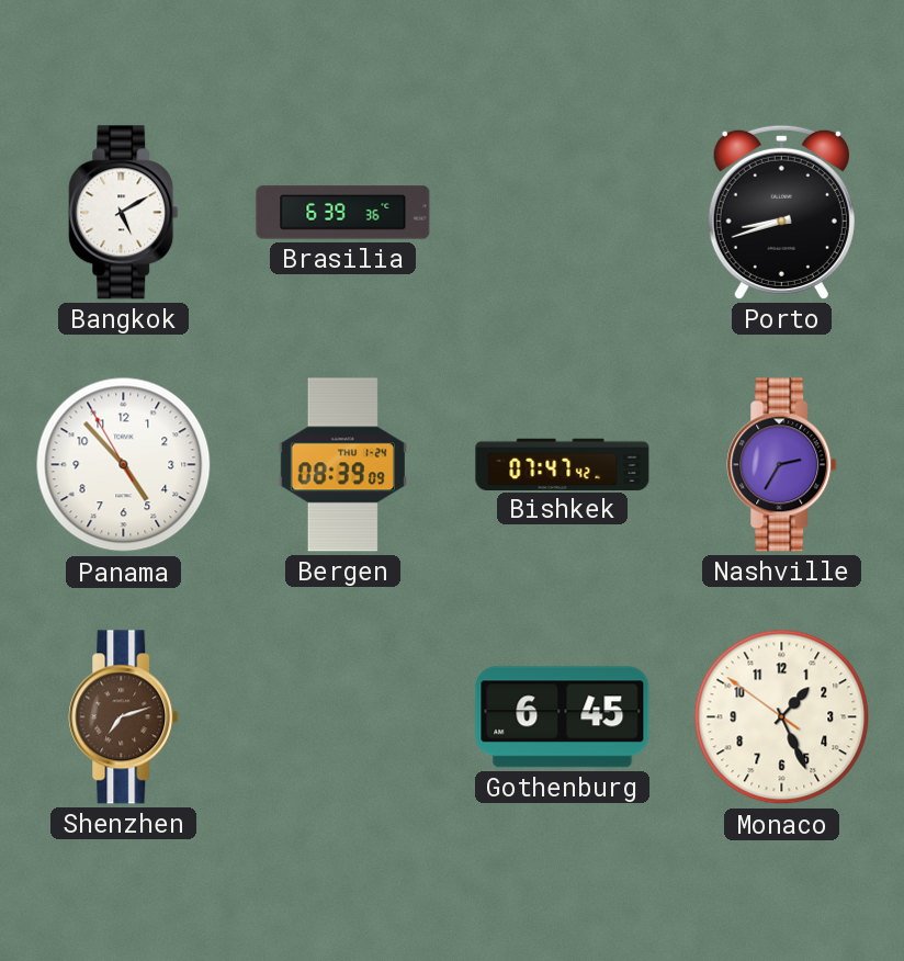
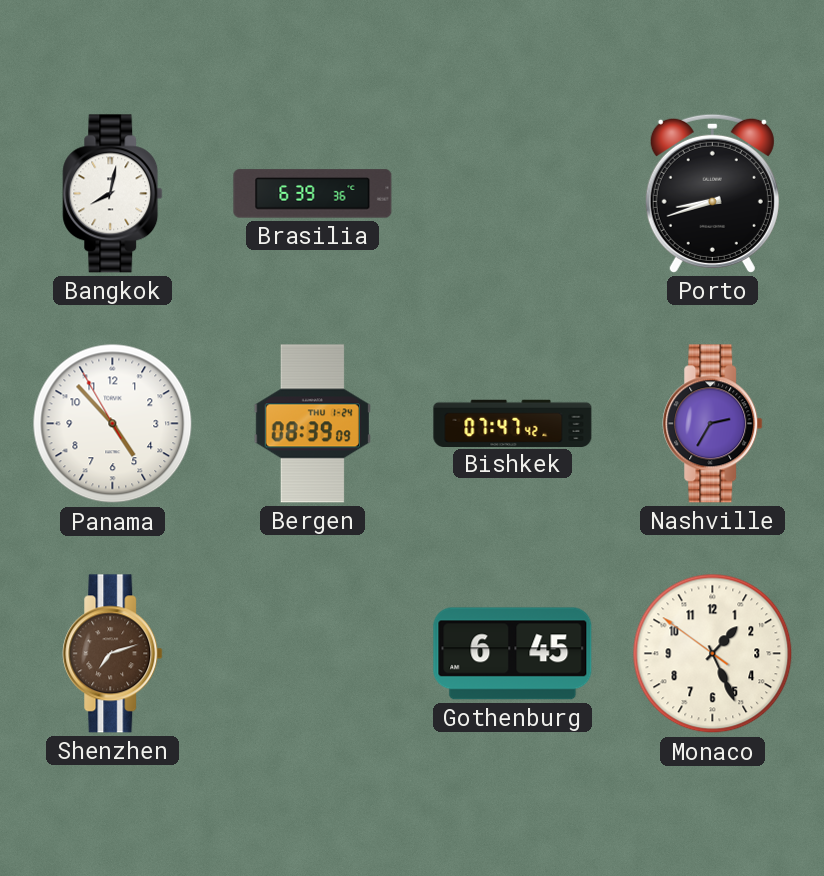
Bangkok: 5:10 -> 8:02 (113, 194)
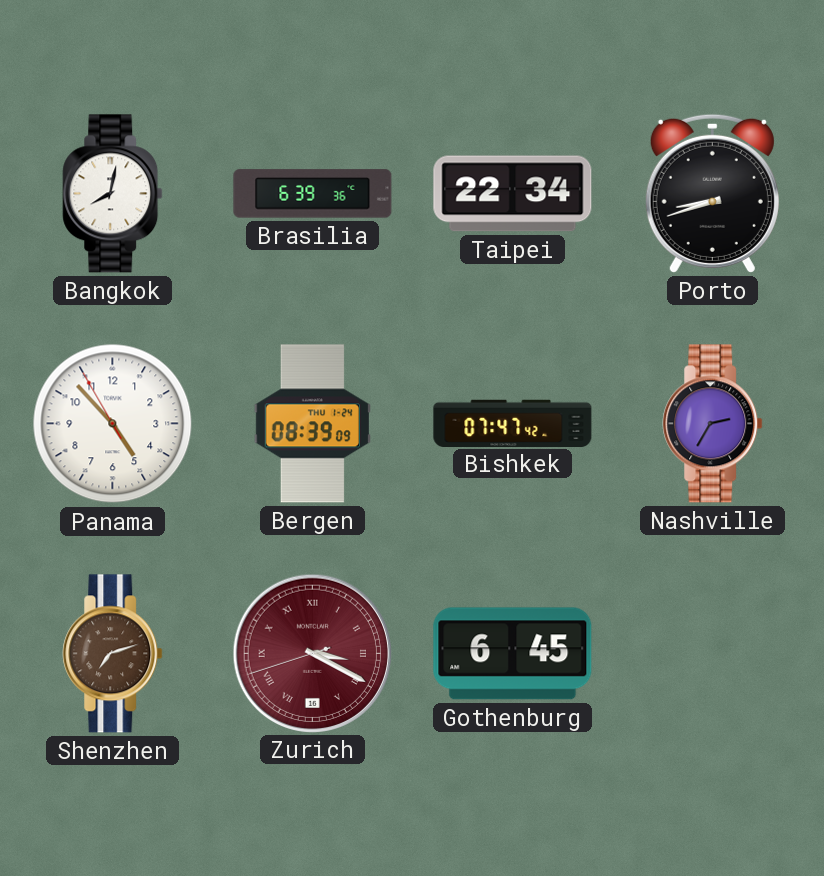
Taipei: none -> 22:34 (513, 194)
Zurich: none -> 3:19 (312, 653)
Monaco: 1:25 -> none (713, 654)
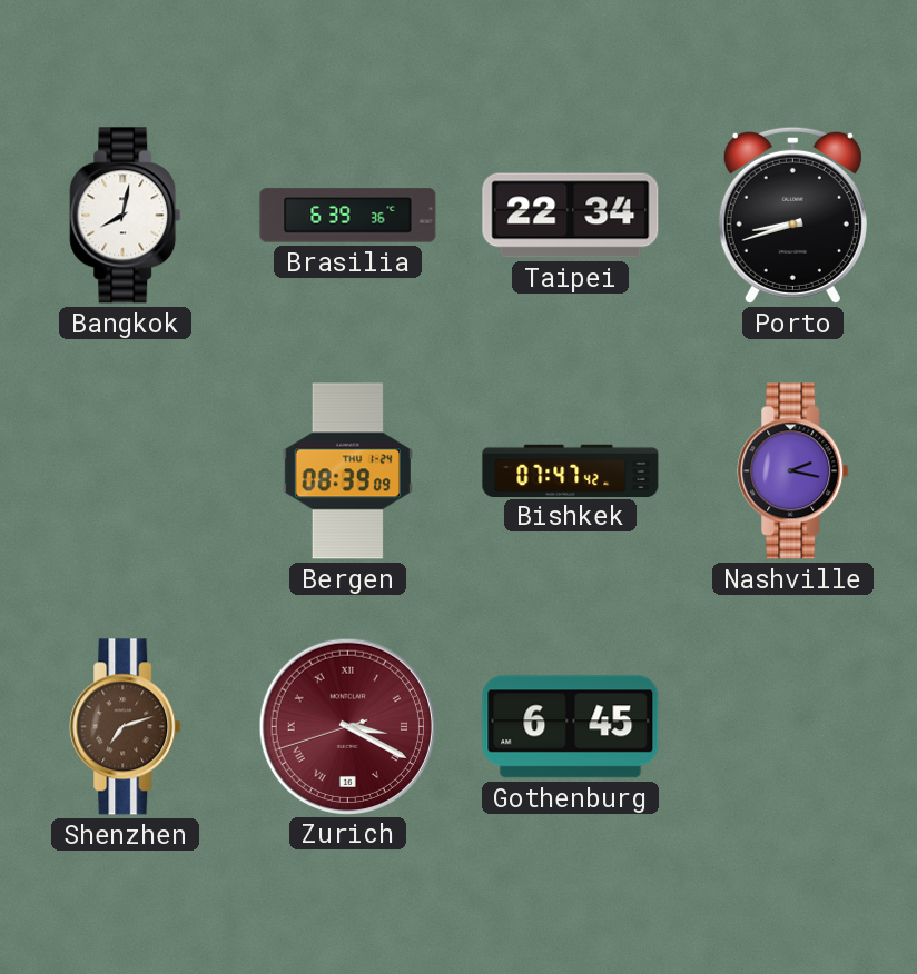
Panama: 4:52 -> none (113, 424)
Nashville: 2:35 -> 2:17 (793, 471)
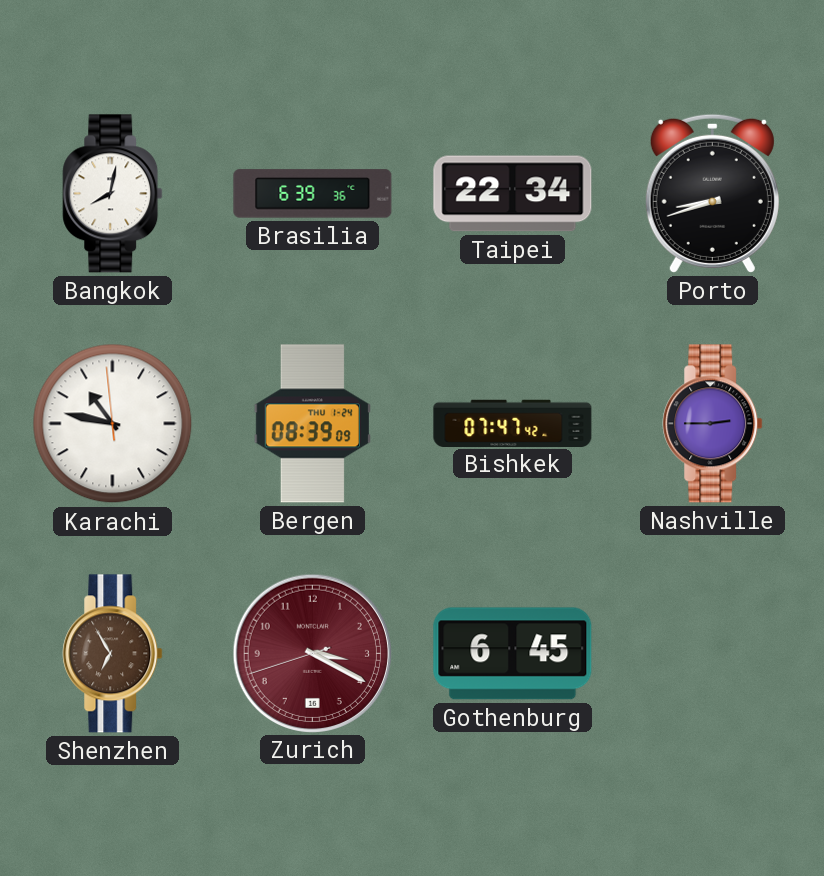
Karachi: none -> 10:46 (113, 424)
Nashville: 2:17 -> 2:45 (713, 424)
Shenzhen: 7:12 -> 6:55 (113, 654)
Zurich numerals: Roman -> Arabic (312, 653)
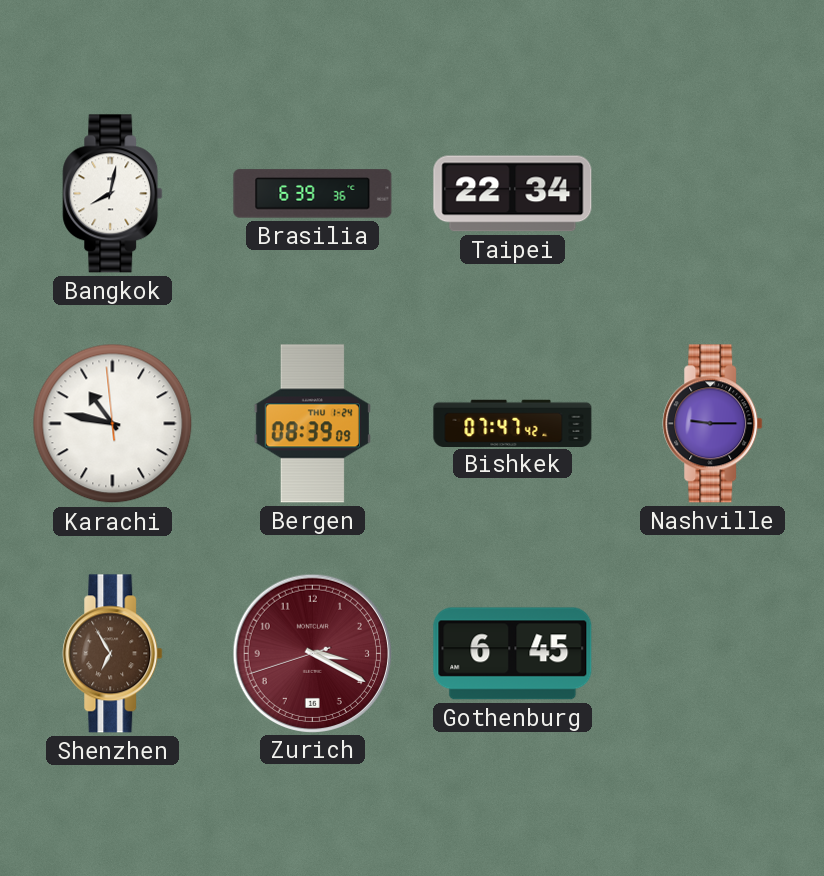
Porto: 8:42 -> none (712, 193)
Nashville: 2:45 -> 9:15 (713, 424)
